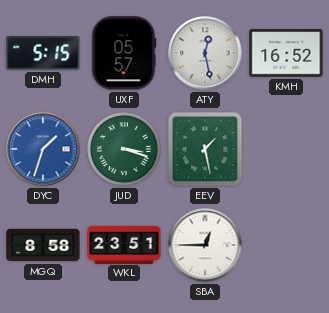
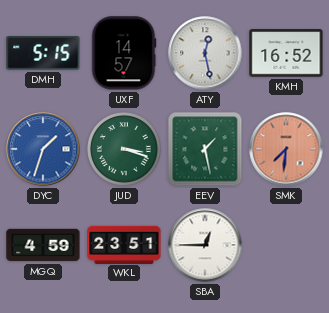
UXF: 05:57 -> 14:57 (124, 53)
SMK: none -> 7:31 (286, 149)
MGQ: 8:58 -> 4:59 (43, 245)
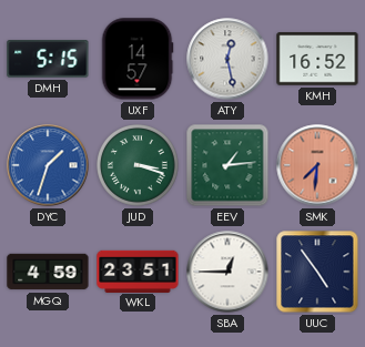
EEV: 1:28 -> 1:14 (227, 165)
UUC: none -> 4:54 (317, 272)
